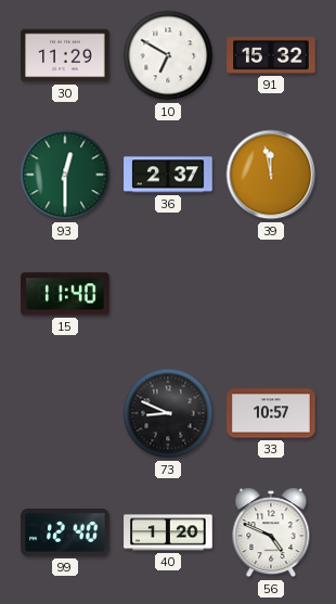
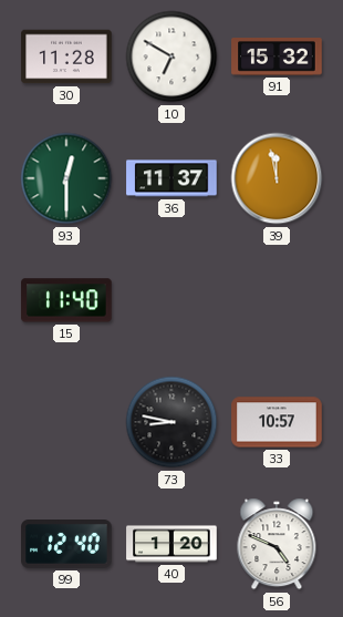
30: 11:29 -> 11:28 (66, 56)
36: 2:37 -> 11:37 (171, 178)
73: 8:49 -> 8:47 (171, 422)
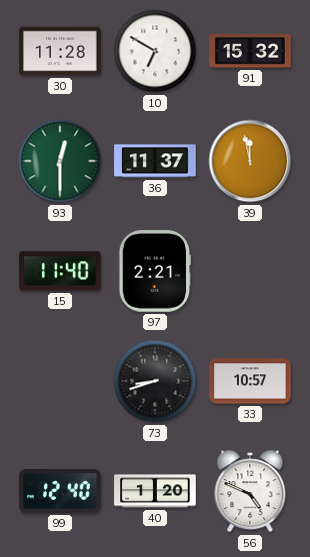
97: none -> 2:21 (155, 271)
73: 8:47 -> 8:42 (155, 381)
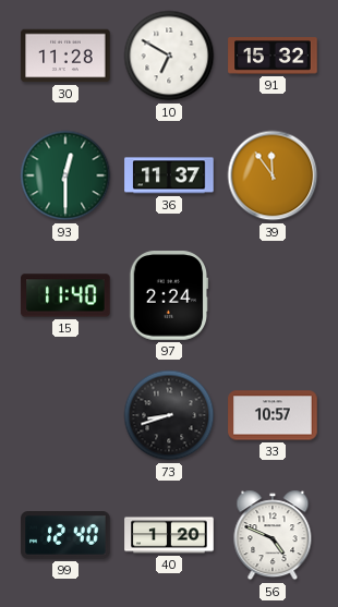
39: 11:58 -> 11:54 (273, 175)
97: 2:21 -> 2:24 (169, 295)
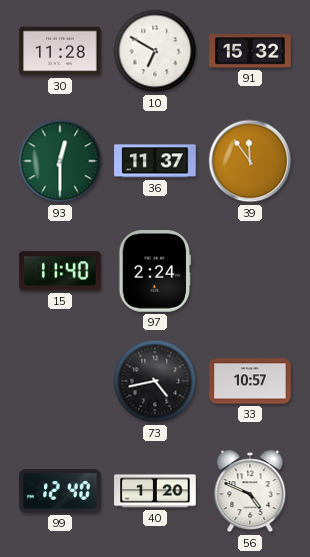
73: 8:42 -> 4:43 (155, 381)
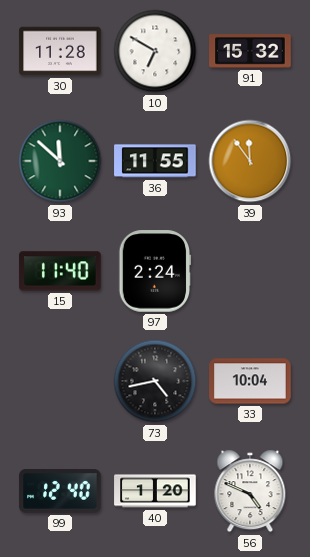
93: 12:30 -> 11:52 (60, 161)
36: 11:37 -> 11:55 (155, 161)
33: 10:57 -> 10:04 (250, 381)
